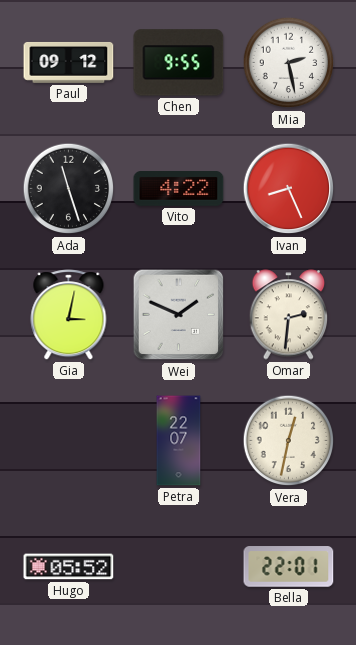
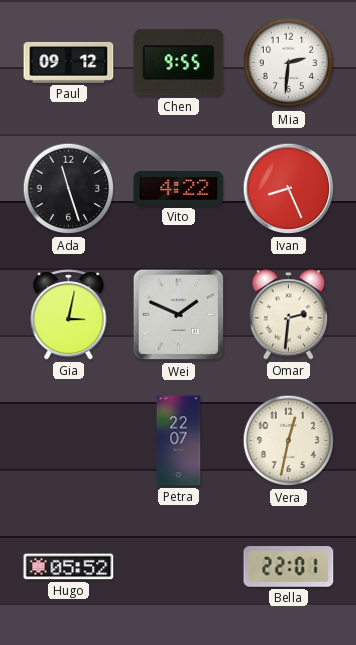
Mia: 2:28 -> 2:31 (289, 63)
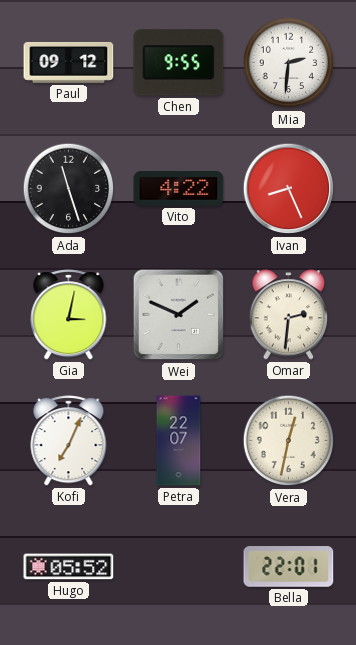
Kofi: none -> 7:04 (69, 441)
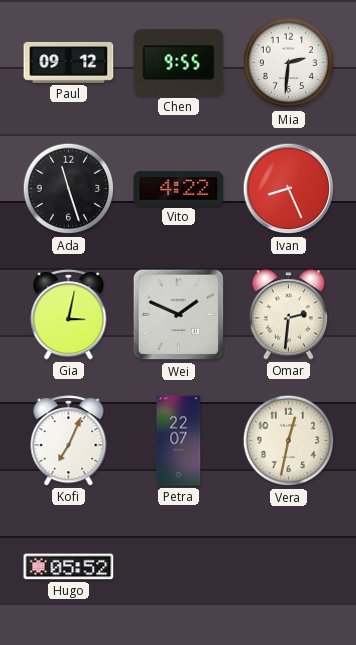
Bella: 22:01 -> none (289, 567)
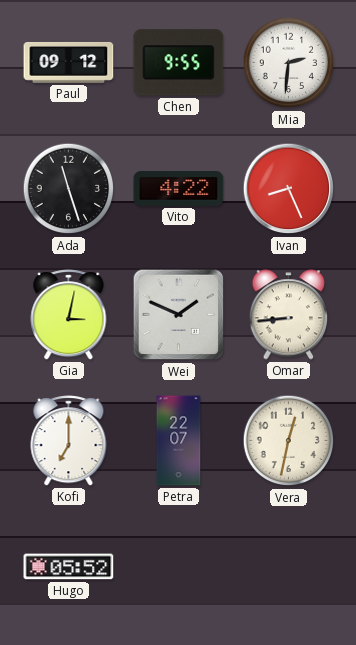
Omar: 2:31 -> 8:44 (289, 315)
Kofi: 7:04 -> 7:00 (69, 441)
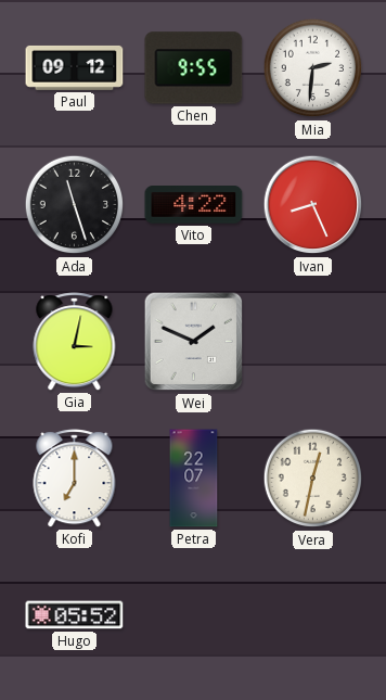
Omar: 8:44 -> none (289, 315)
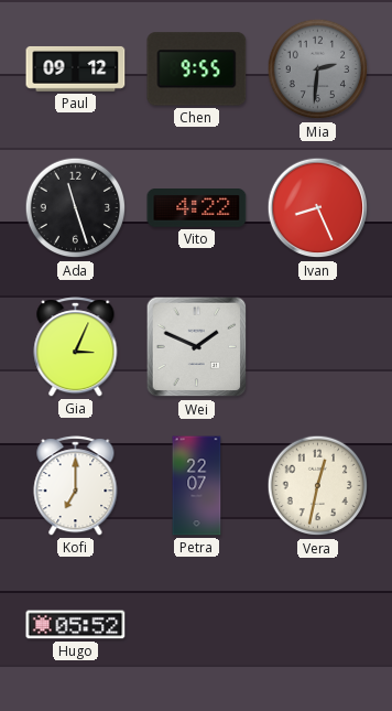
Mia dial: white -> grey (318, 69)
Gia: 3:02 -> 3:04 (76, 347)
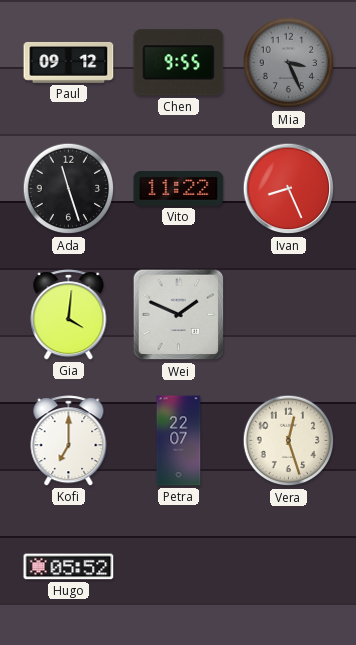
Mia: 2:31 -> 3:26 (289, 63)
Vito: 4:22 -> 11:22 (179, 189)
Gia: 3:04 -> 4:01 (69, 315)
Vera: 12:32 -> 12:27 (289, 441)
